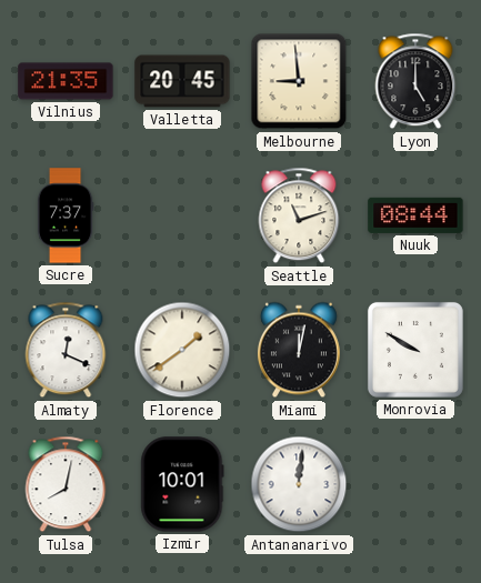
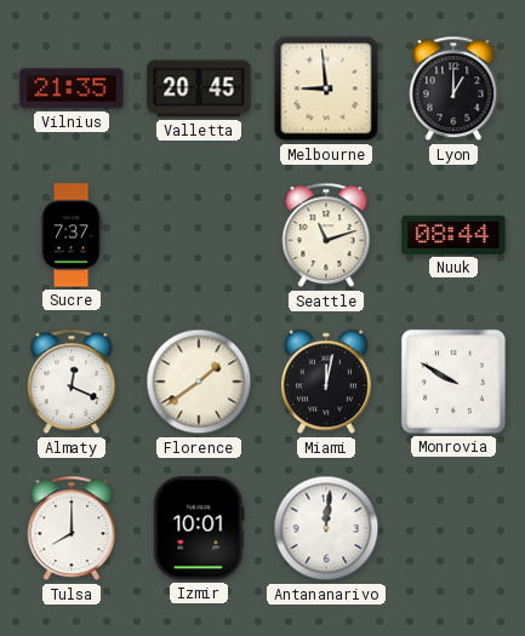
Lyon: 5:00 -> 1:00 (453, 88)
Tulsa: 8:02 -> 8:00 (72, 528)
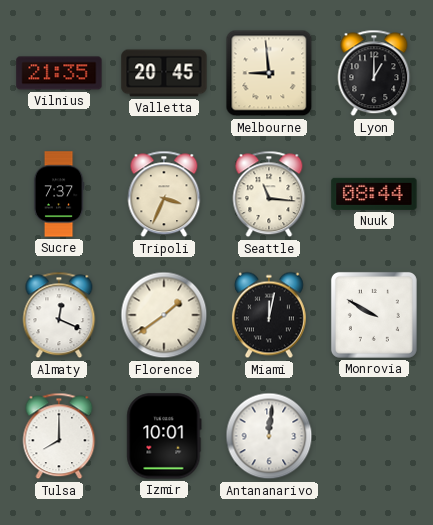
Tripoli: none -> 3:34 (164, 194)
Seattle: 11:12 -> 11:16 (269, 194)
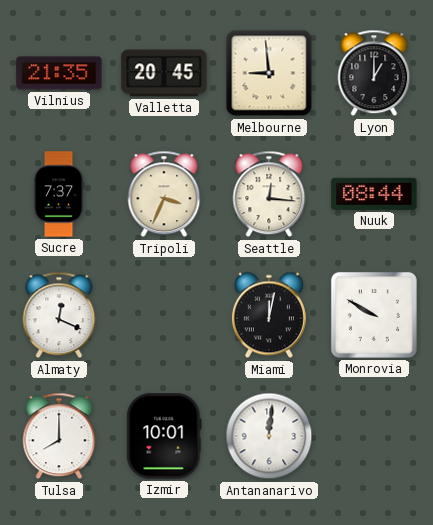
Seattle: 11:16 -> 12:16 (269, 194)
Florence: 1:39 -> none (164, 315)
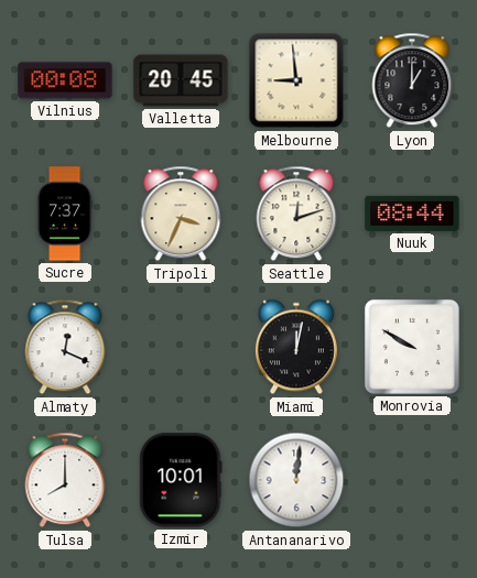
Vilnius: 21:35 -> 00:08 (65, 80)
Seattle: 12:16 -> 12:12 (296, 214)
